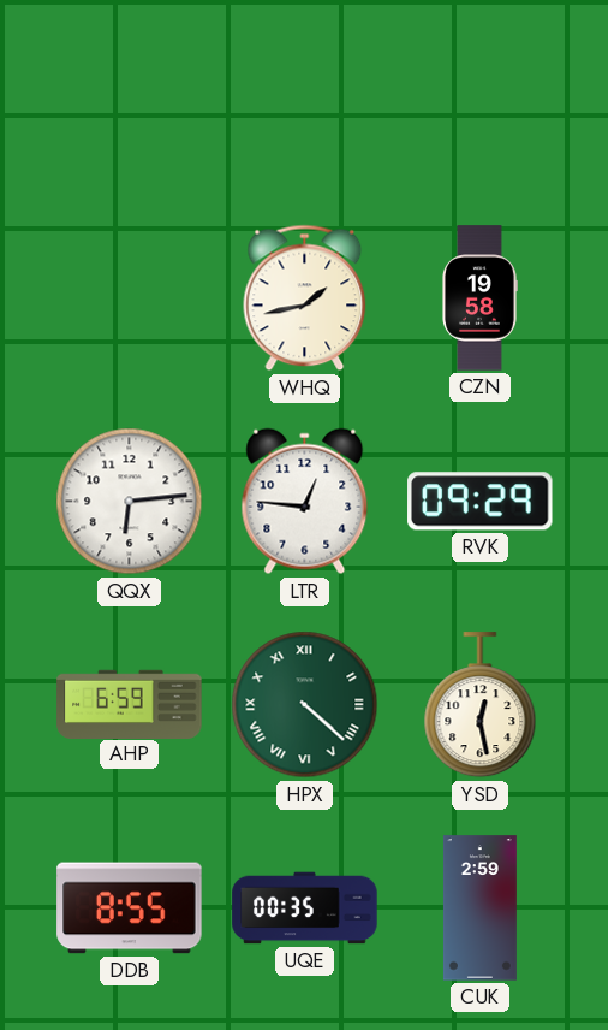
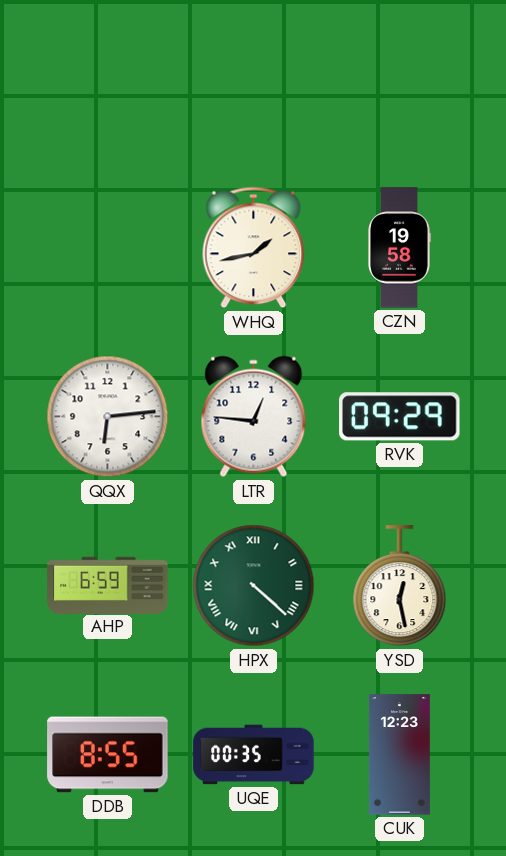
CUK: 2:59 -> 12:23 (399, 755)
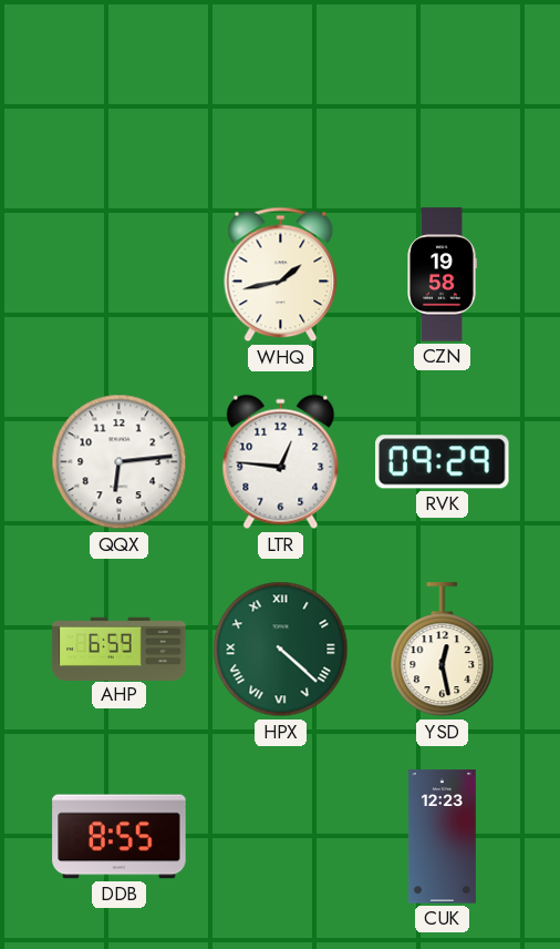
UQE: 00:35 -> none (254, 755)
